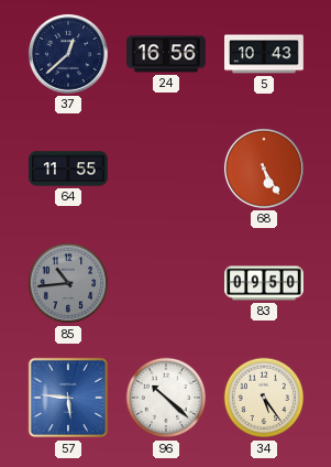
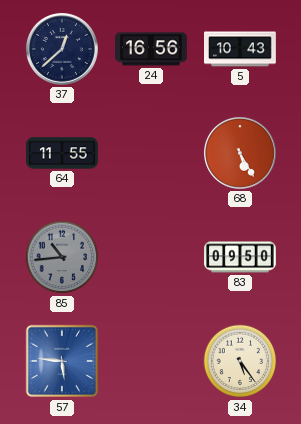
96: 10:22 -> none (166, 398)
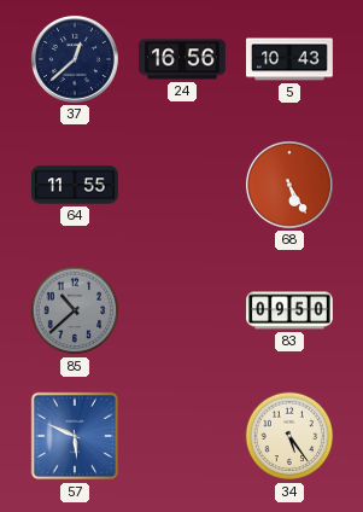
85: 10:44 -> 10:38 (75, 310)
57: 5:46 -> 5:49 (75, 436)
